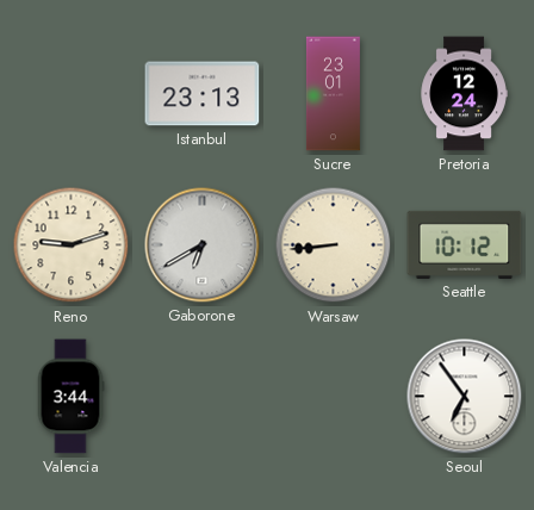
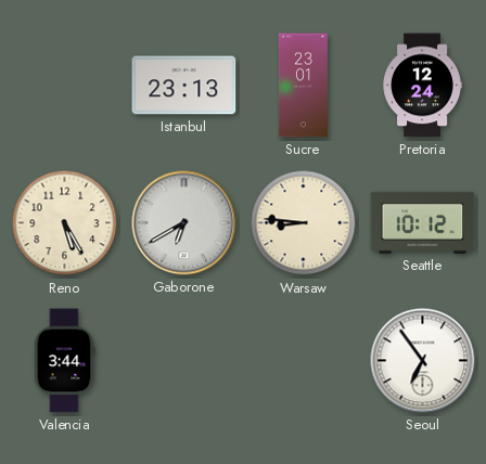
Reno: 9:12 -> 5:25 (65, 223)
Warsaw: 8:44 -> 8:46 (304, 223)
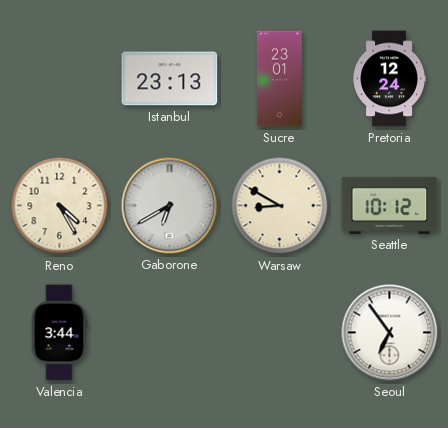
Reno: 5:25 -> 4:25 (60, 206)
Warsaw: 8:46 -> 8:50 (280, 206)
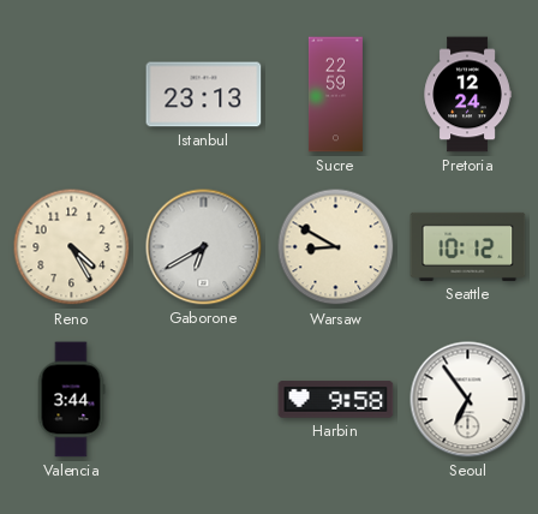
Sucre: 23:01 -> 22:59 (335, 95)
Harbin: none -> 9:58 (336, 400)
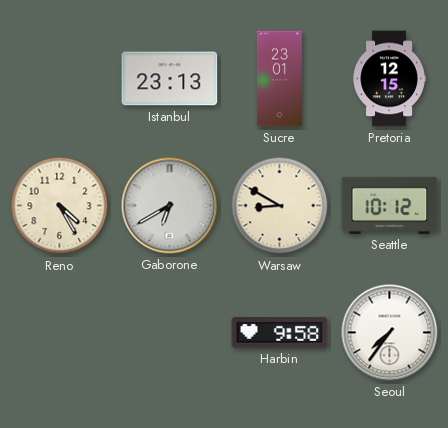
Sucre: 22:59 -> 23:01 (279, 79)
Pretoria: 12:24 -> 12:15 (389, 79)
Valencia: 3:44 -> none (71, 400)
Seoul: 6:54 -> 7:36 (390, 333)
